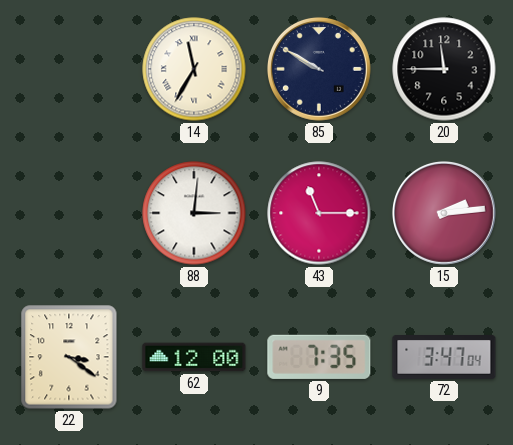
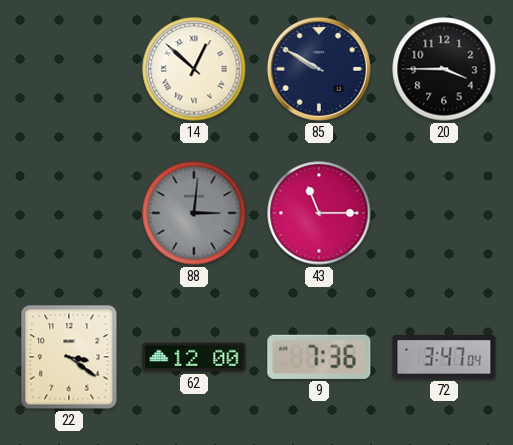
14: 11:35 -> 12:52 (194, 69)
20: 11:45 -> 3:45 (444, 69)
88 dial: white -> grey (194, 213)
15: 2:14 -> none (444, 213)
9: 7:35 -> 7:36 (319, 357)
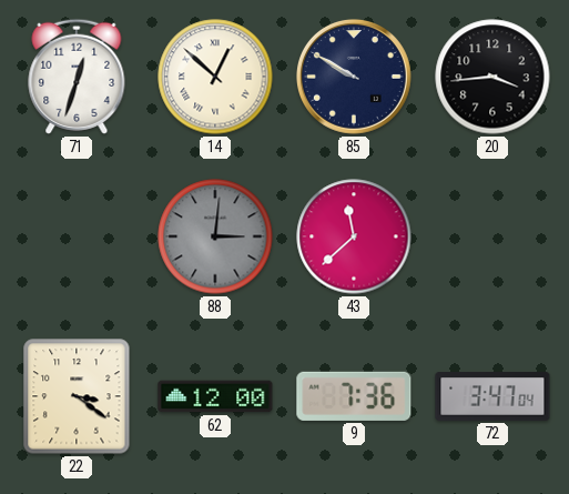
71: none -> 12:33 (77, 77)
20: 3:45 -> 3:44 (492, 77)
43: 11:15 -> 11:38 (354, 236)
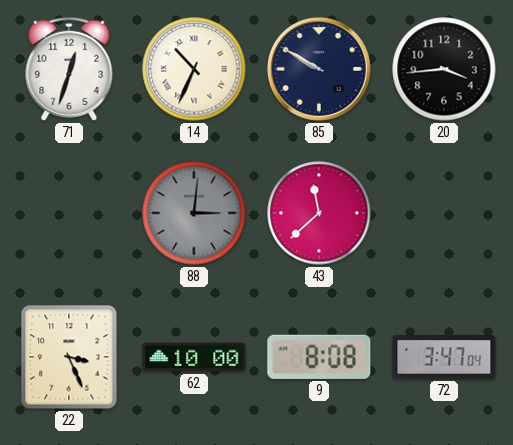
14: 12:52 -> 10:34 (194, 69)
22: 3:21 -> 3:26 (69, 357)
62: 12:00 -> 10:00 (194, 357)
9: 7:36 -> 8:08 (319, 357)
